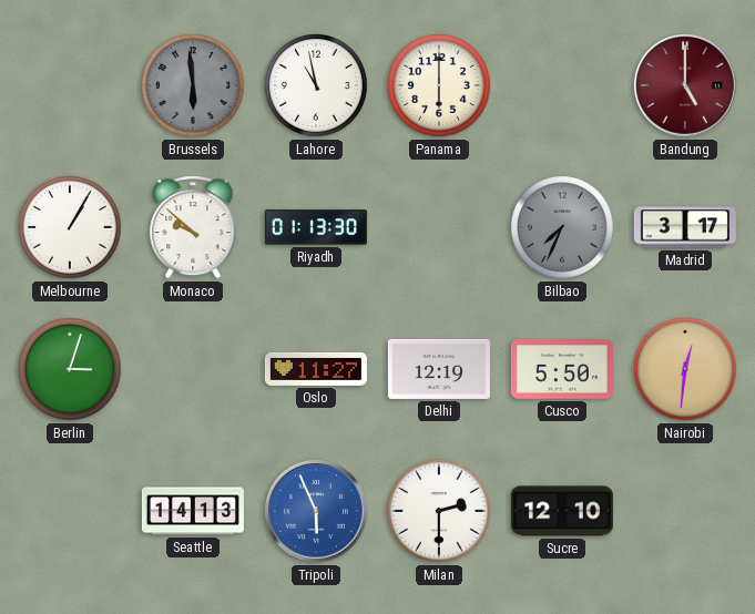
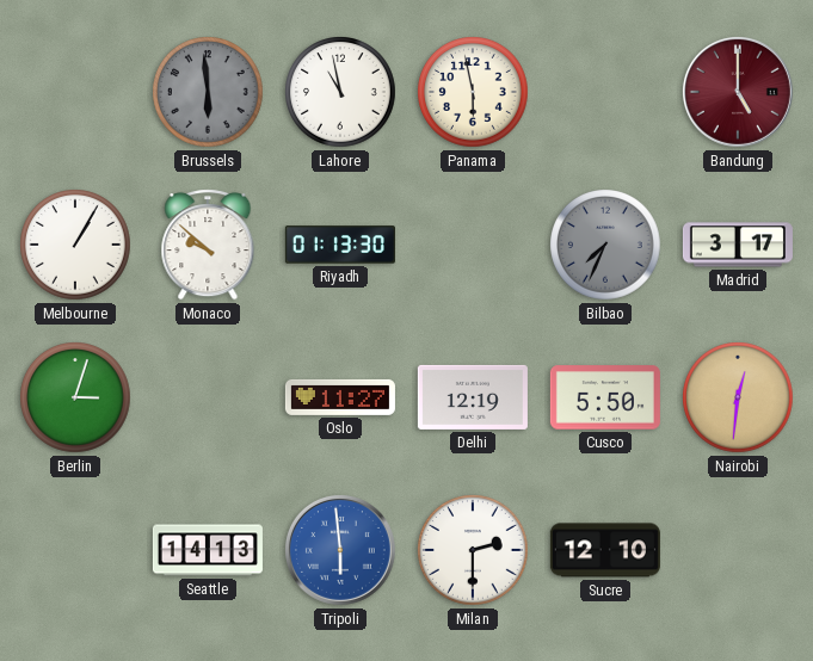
Panama: 6:00 -> 5:58 (473, 92)
Tripoli: 5:56 -> 5:59 (340, 550)
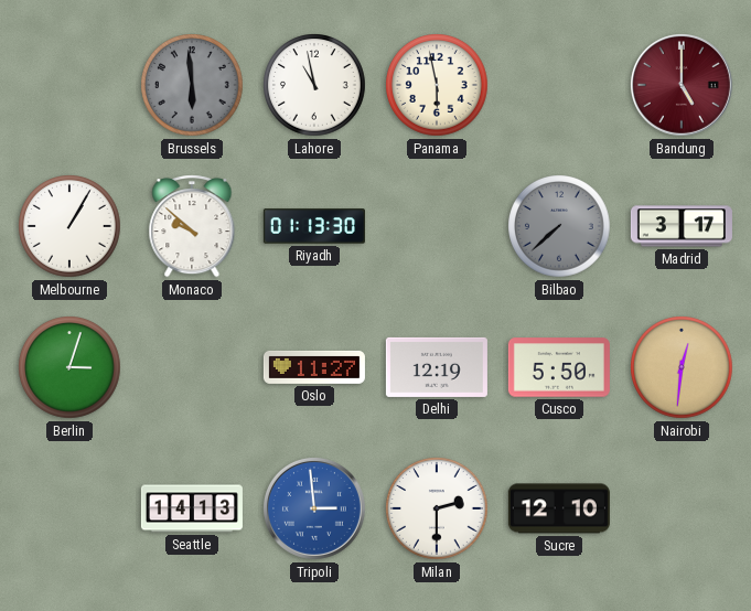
Bilbao: 7:34 -> 7:38 (559, 226)
Tripoli: 5:59 -> 2:59 (314, 508)
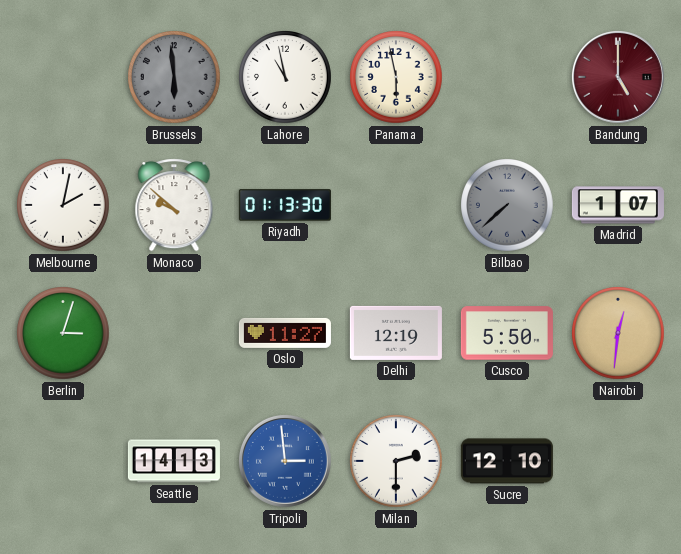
Melbourne: 1:05 -> 2:02 (63, 205)
Madrid: 3:17 -> 1:07 (618, 205)
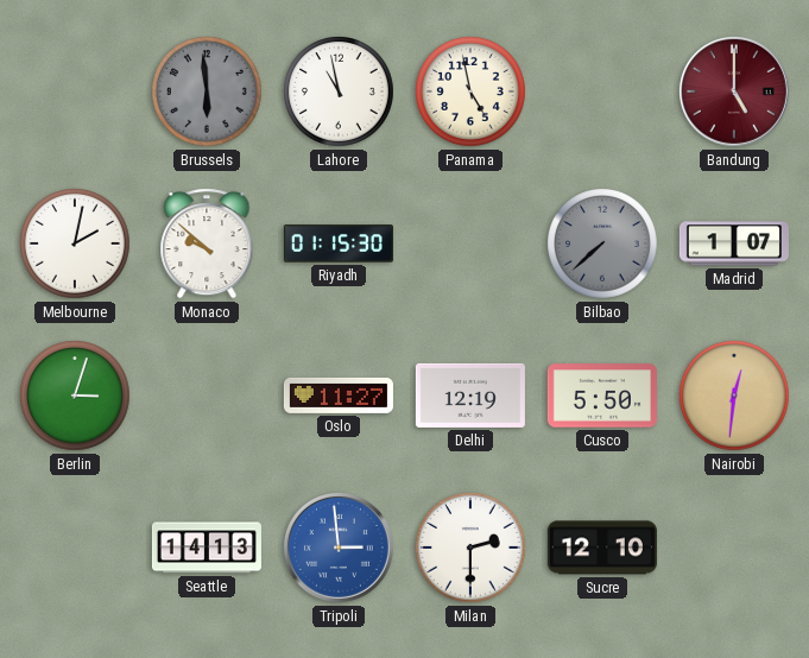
Panama: 5:58 -> 4:58 (470, 91)
Riyadh: 01:13 -> 01:15 (339, 243)
